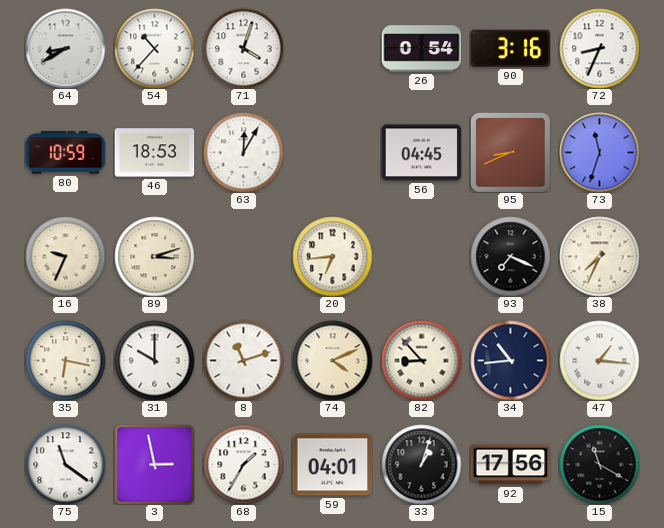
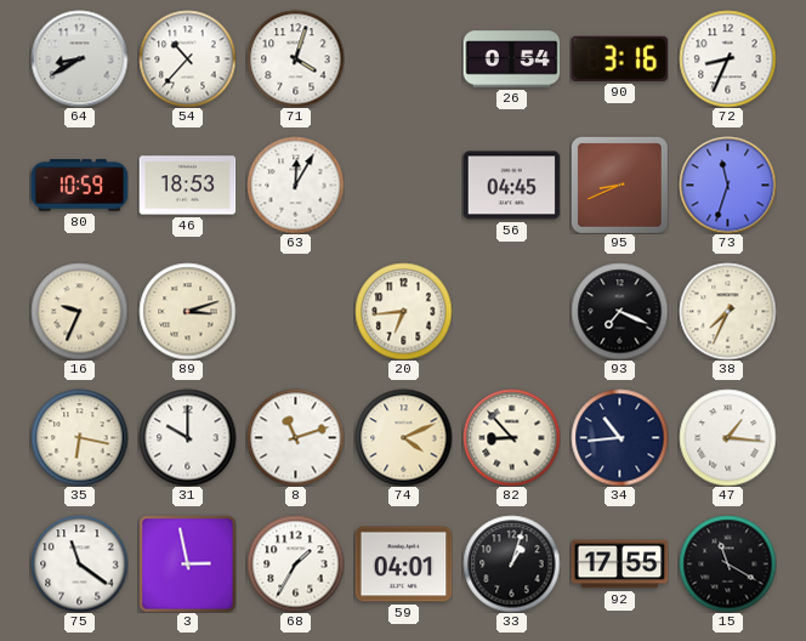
92: 17:56 -> 17:55 (619, 565)
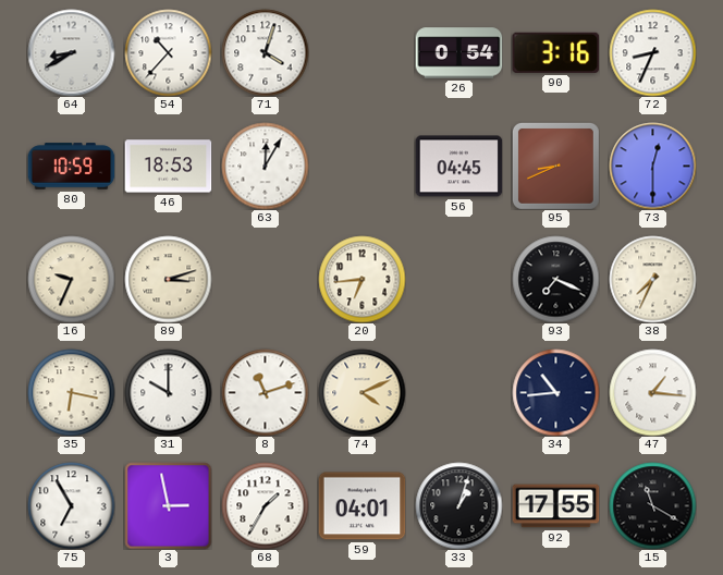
73: 11:33 -> 12:30 (652, 166)
82: 8:53 -> none (511, 437)
75: 11:21 -> 6:55 (71, 505)
